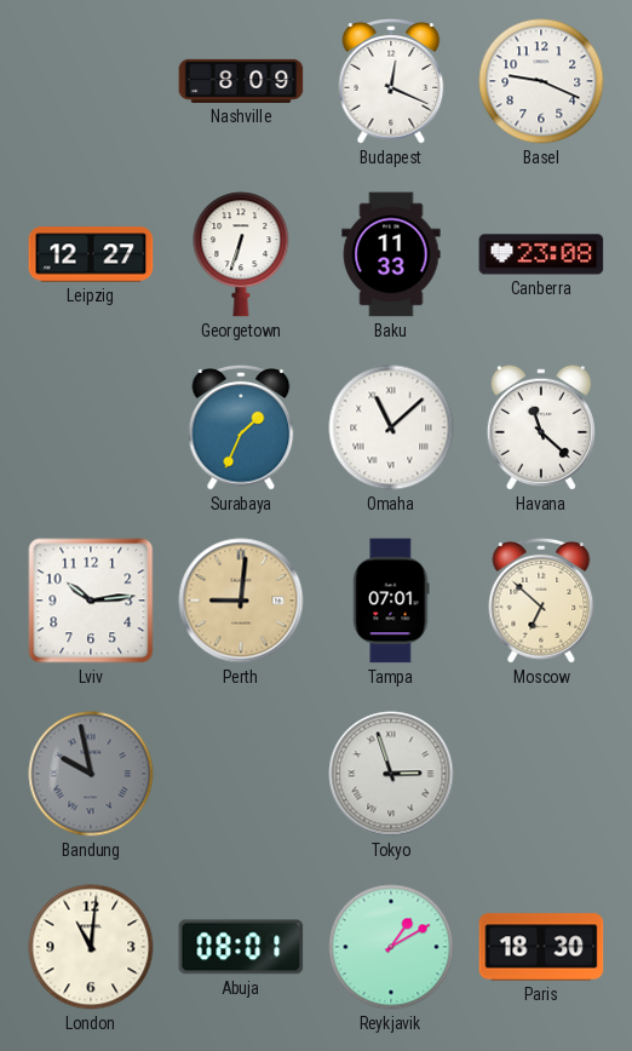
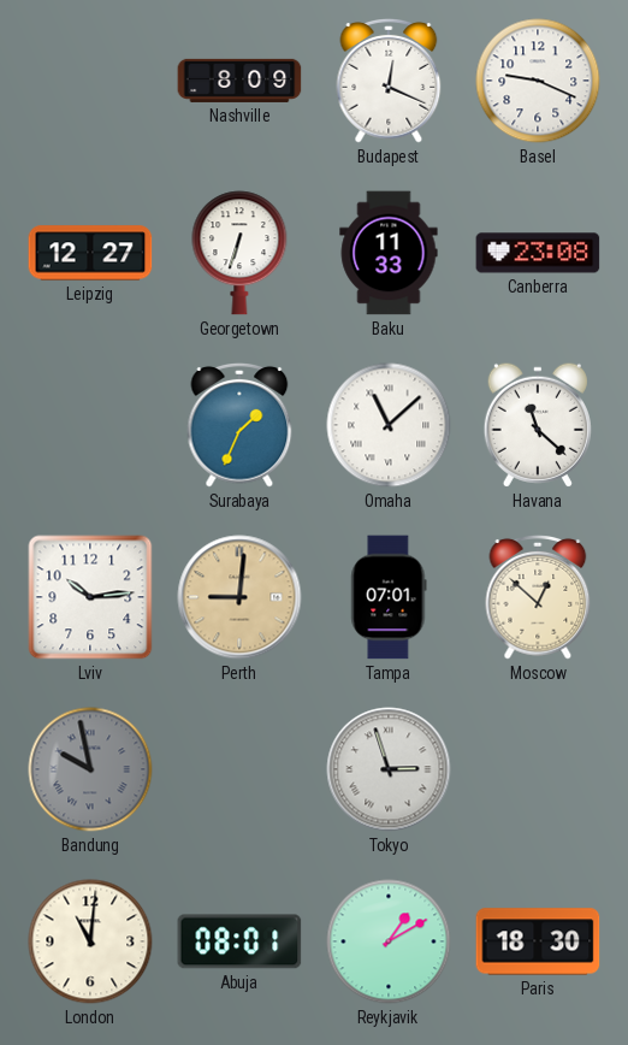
Moscow: 6:52 -> 12:52 (538, 598)
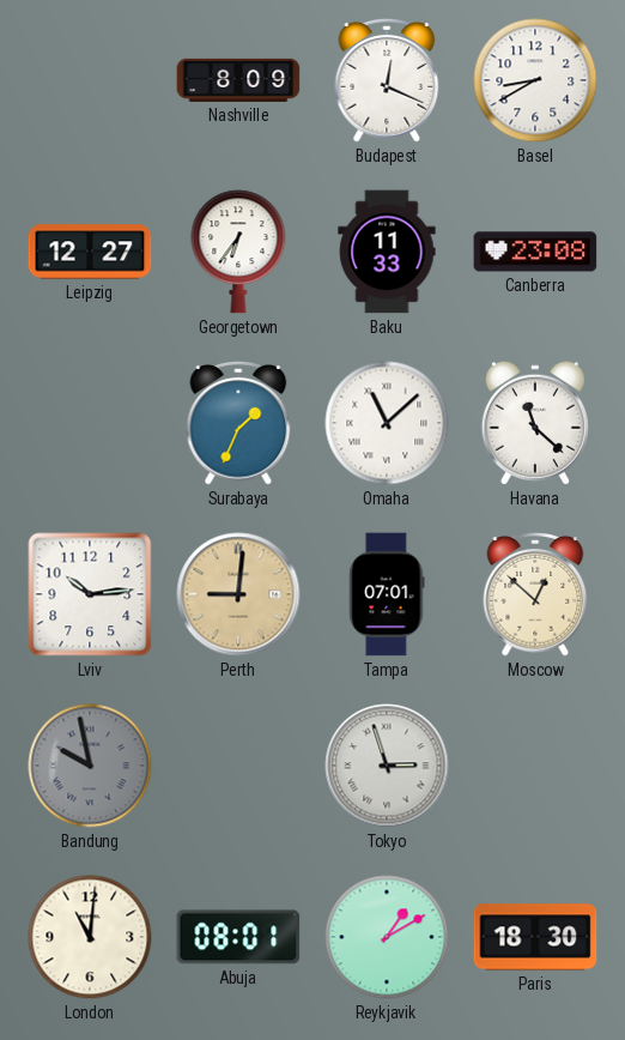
Basel: 9:19 -> 8:40 (535, 80)
Georgetown: 6:33 -> 6:36 (238, 252)
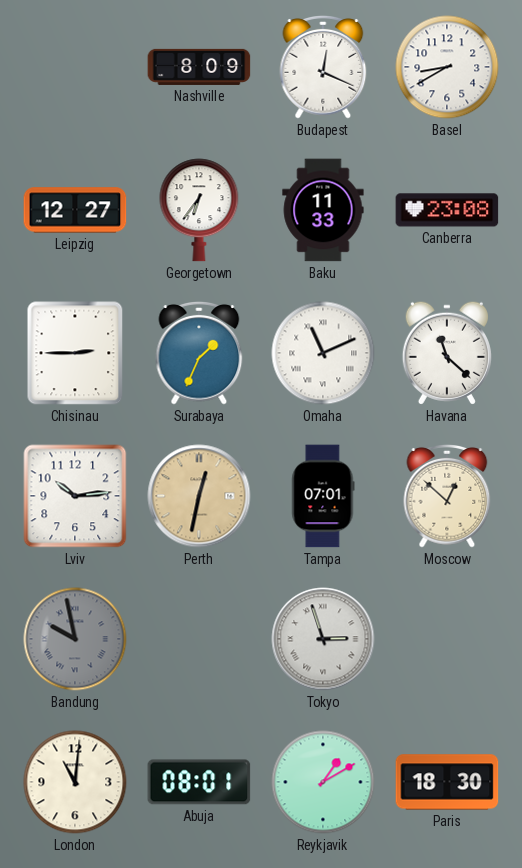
Chisinau: none -> 2:45 (75, 353)
Omaha: 11:08 -> 11:11 (323, 353)
Perth: 9:01 -> 12:32 (199, 496)
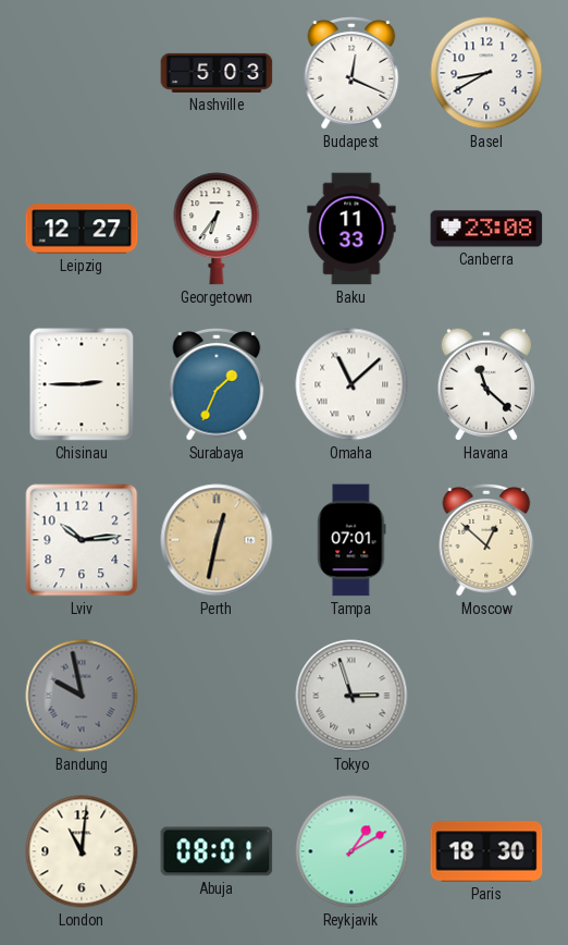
Nashville: 8:09 -> 5:03 (217, 73)
Omaha: 11:11 -> 11:08 (351, 384)
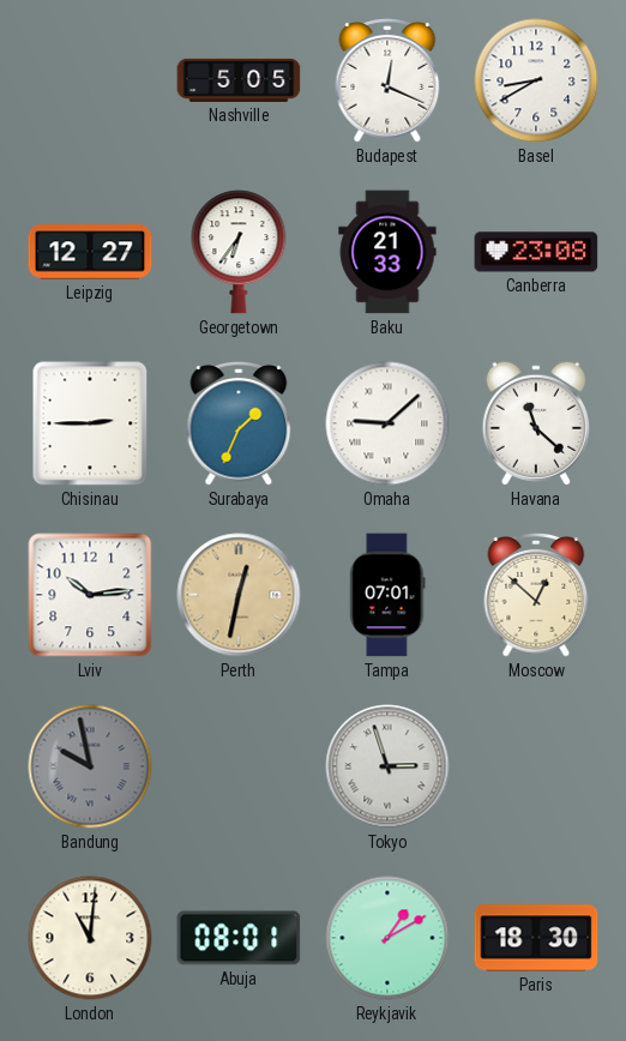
Nashville: 5:03 -> 5:05 (239, 80)
Baku: 11:33 -> 21:33 (387, 252)
Omaha: 11:08 -> 9:08 (387, 423)
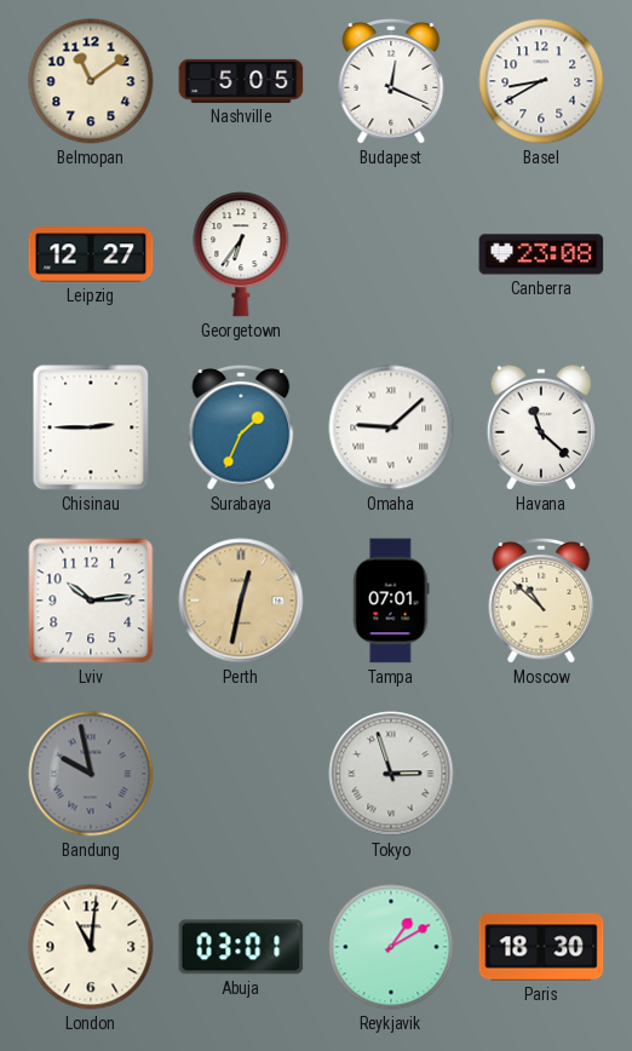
Belmopan: none -> 11:09 (91, 81)
Baku: 21:33 -> none (387, 252)
Moscow: 12:52 -> 10:52 (541, 602)
Abuja: 08:01 -> 03:01 (241, 947)
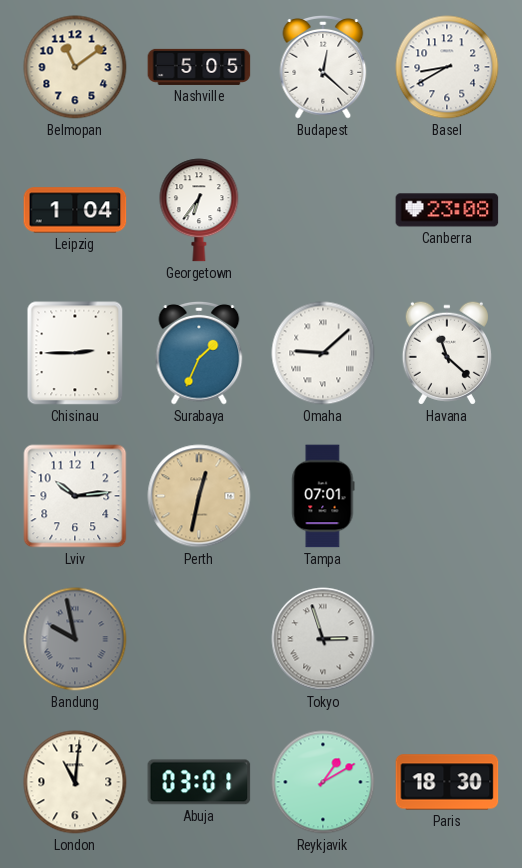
Budapest: 12:19 -> 12:22 (323, 68)
Leipzig: 12:27 -> 1:04 (75, 210)
Moscow: 10:52 -> none (541, 602)
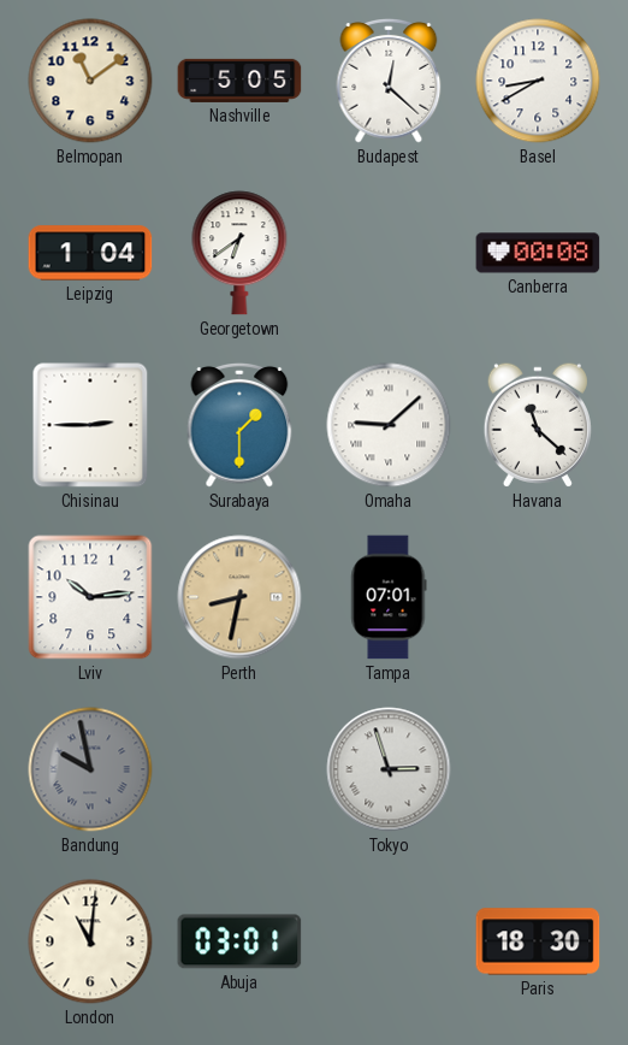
Georgetown: 6:36 -> 6:39 (239, 253)
Canberra: 23:08 -> 00:08 (538, 253)
Surabaya: 1:34 -> 1:30 (239, 426)
Perth: 12:32 -> 8:32 (239, 597)
Reykjavik: 1:10 -> none (323, 782)
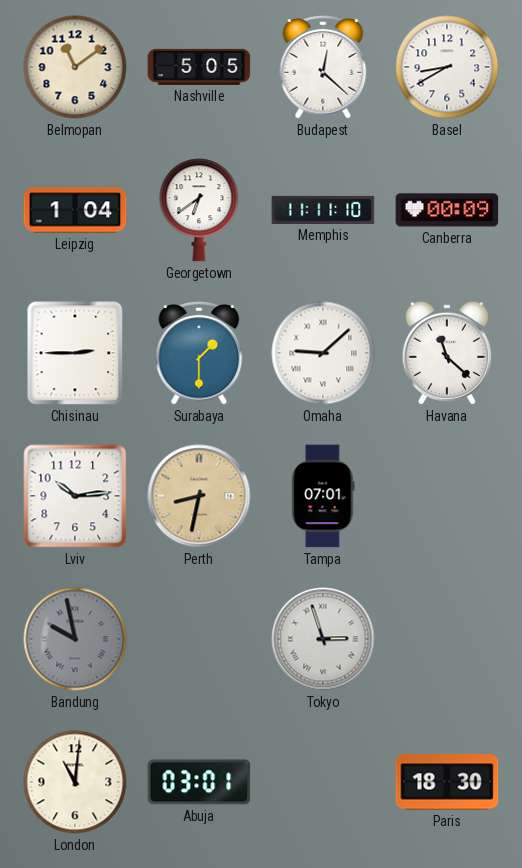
Memphis: none -> 11:11 (323, 210)
Canberra: 00:08 -> 00:09 (447, 210)
